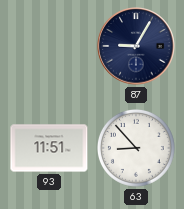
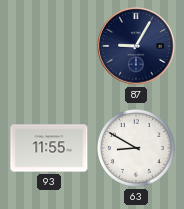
93: 11:51 -> 11:55 (49, 148)
63: 8:53 -> 8:50 (136, 148)
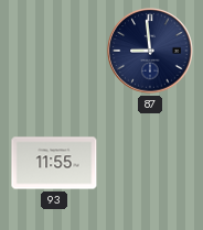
87: 9:05 -> 8:59 (150, 51)
63: 8:50 -> none (136, 148)
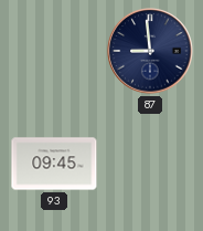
93: 11:55 -> 09:45 (54, 164)
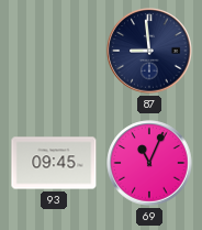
69: none -> 11:04 (149, 163)
